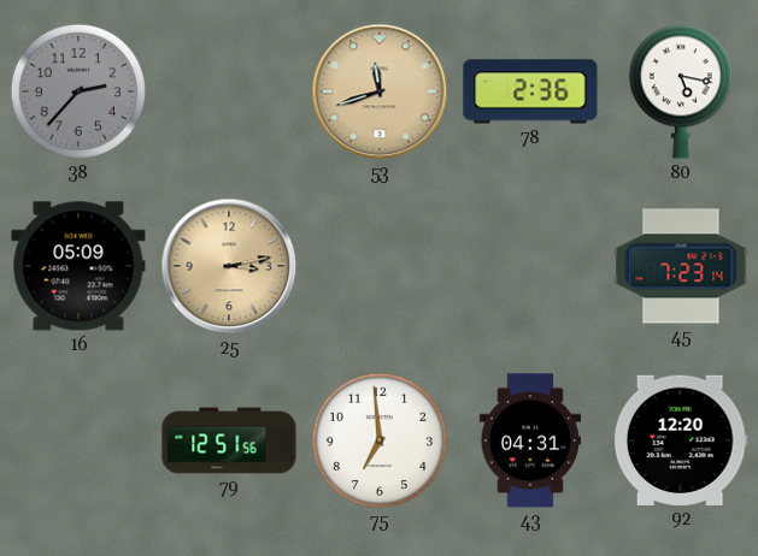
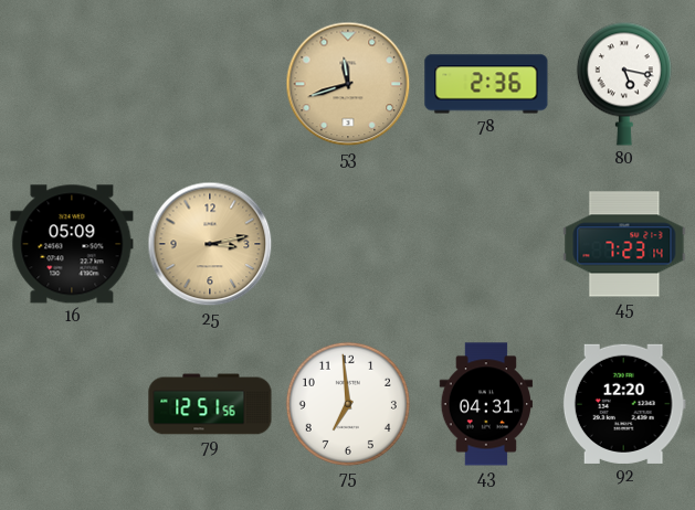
38: 2:37 -> none (78, 91)
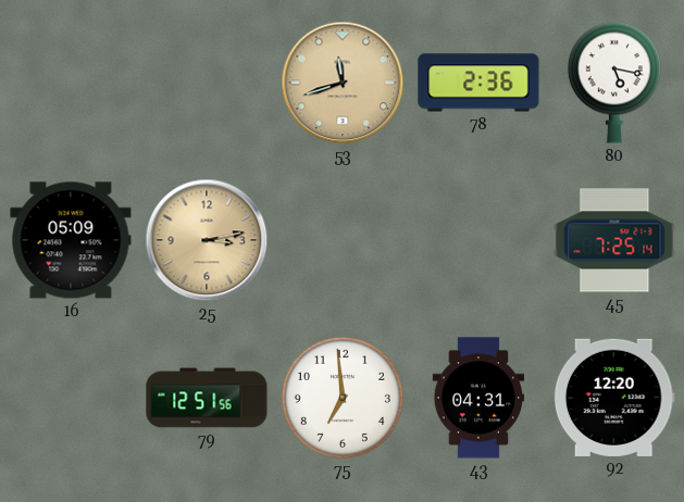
45: 7:23 -> 7:25 (614, 240)
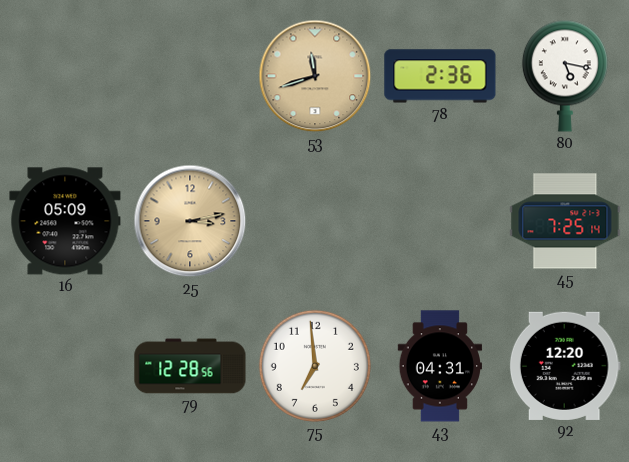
79: 12:51 -> 12:28 (190, 366)
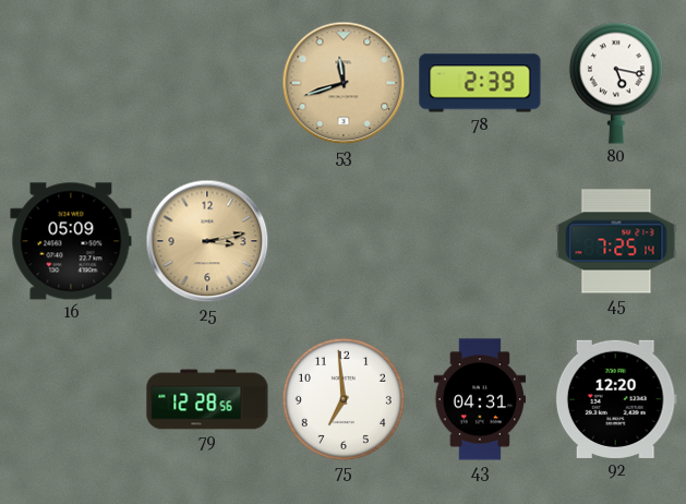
78: 2:36 -> 2:39 (480, 83)
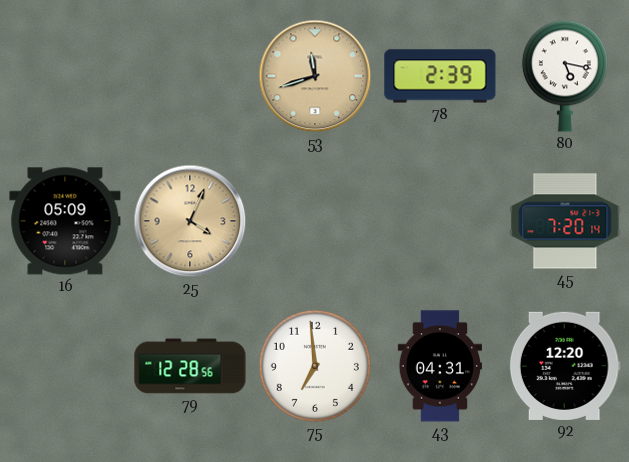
25: 3:13 -> 4:04 (190, 221)
45: 7:25 -> 7:20 (565, 221)
